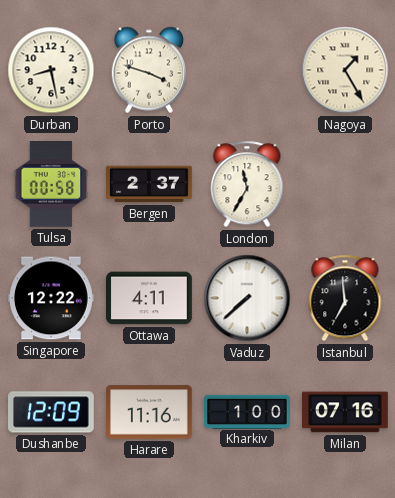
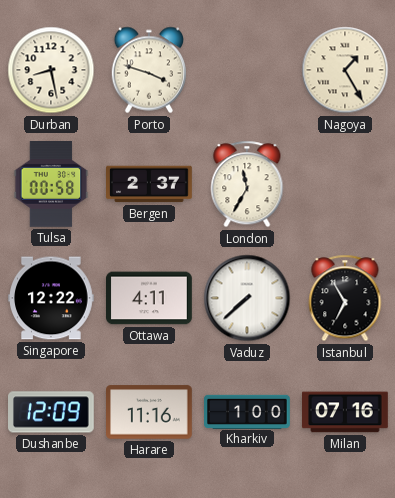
Istanbul: 6:59 -> 6:55 (345, 298)
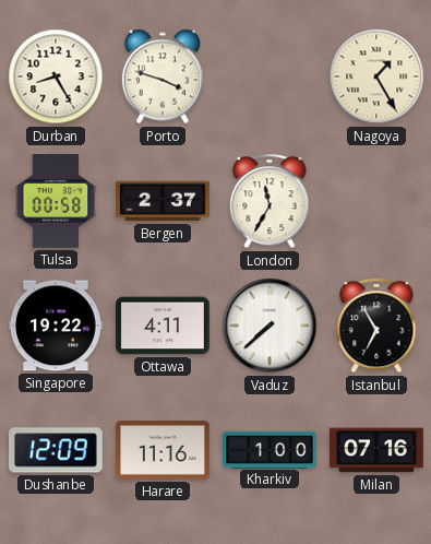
Durban: 8:28 -> 8:25 (56, 76)
Singapore: 12:22 -> 19:22 (57, 326)
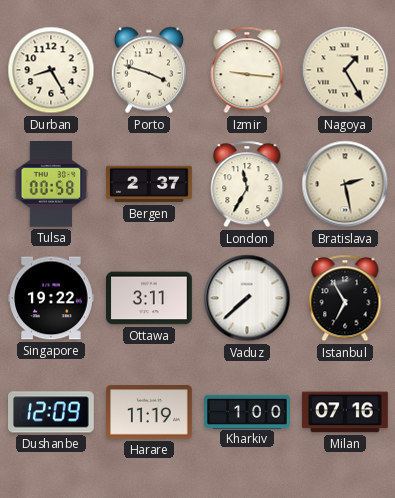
Izmir: none -> 9:16 (247, 70)
Bratislava: none -> 2:28 (345, 184)
Ottawa: 4:11 -> 3:11 (150, 298)
Harare: 11:16 -> 11:19 (150, 412)
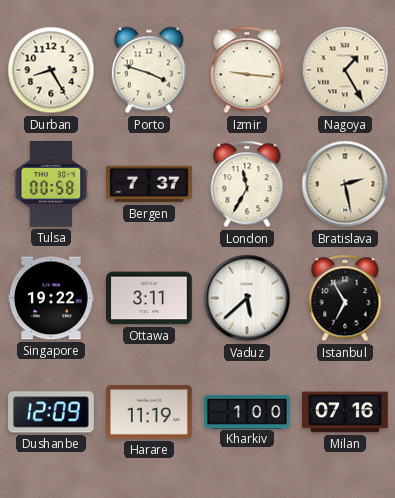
Bergen: 2:37 -> 7:37 (150, 184)
Vaduz: 7:38 -> 5:38 (247, 298)
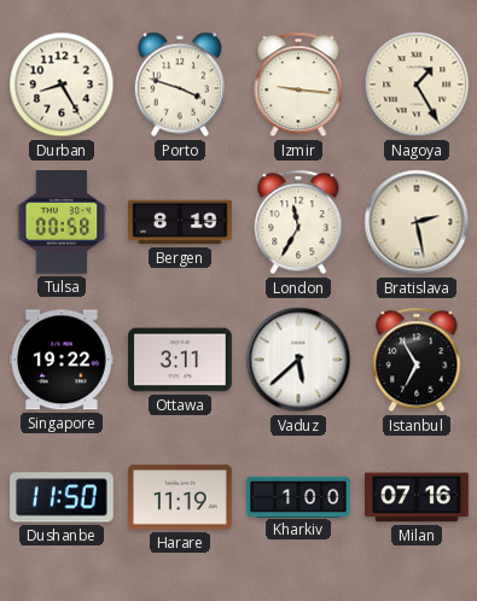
Bergen: 7:37 -> 8:19 (181, 222)
Dushanbe: 12:09 -> 11:50 (63, 497)
